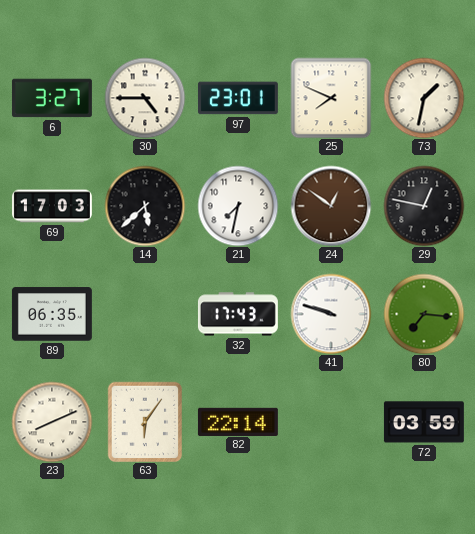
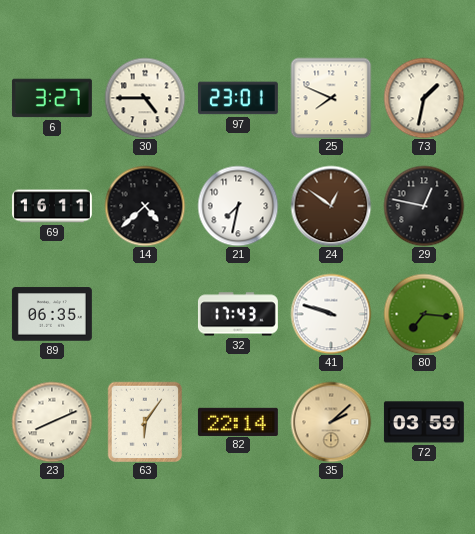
69: 17:03 -> 16:11 (52, 206)
14: 5:38 -> 4:38 (145, 206)
35: none -> 2:08 (331, 422)
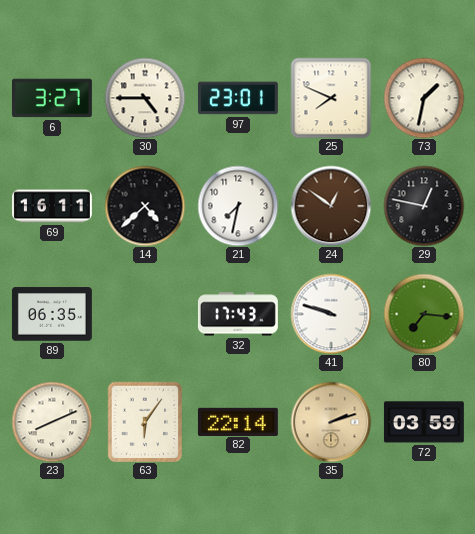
35: 2:08 -> 2:12 (331, 422)
